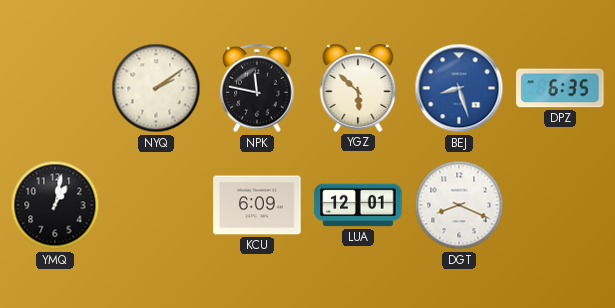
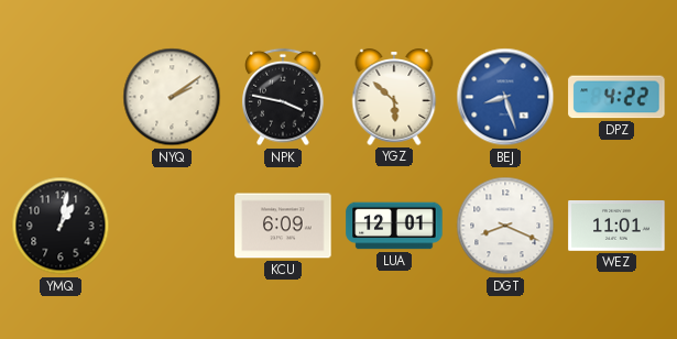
NPK: 11:47 -> 3:47 (283, 97)
DPZ: 6:35 -> 4:22 (616, 97)
WEZ: none -> 11:01 (616, 227)
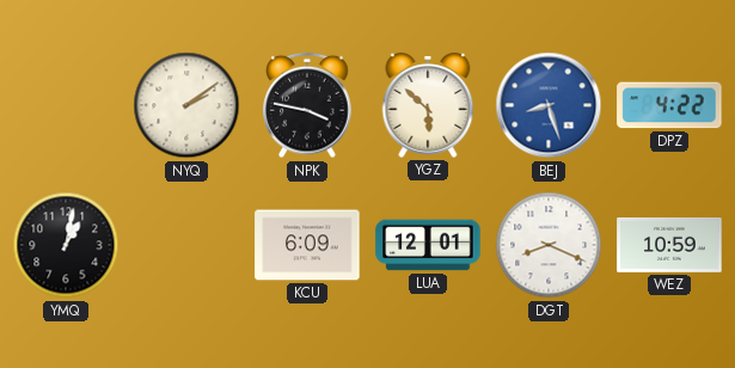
WEZ: 11:01 -> 10:59 (669, 246)
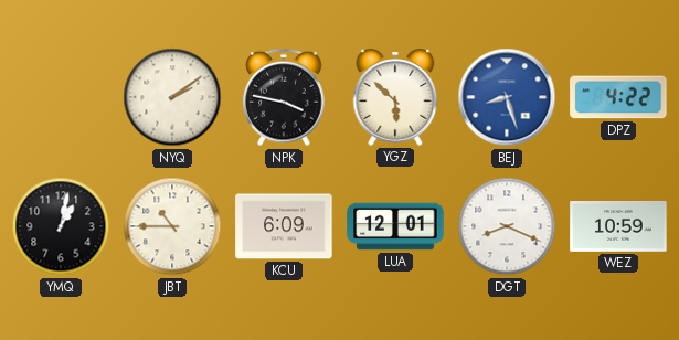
JBT: none -> 10:45 (172, 226)
